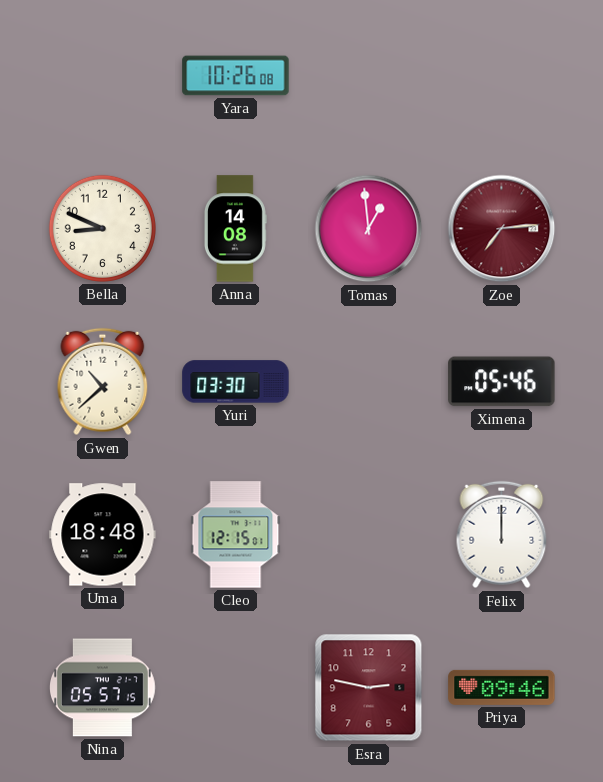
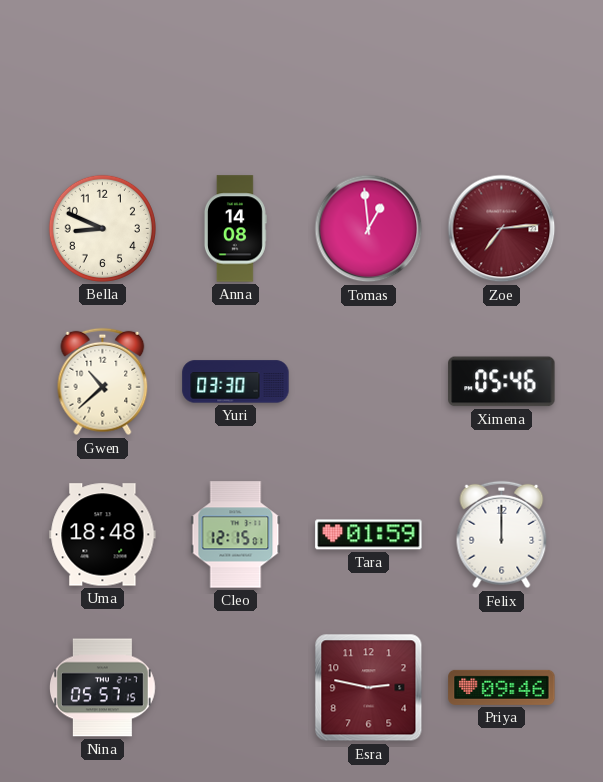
Yara: 10:26 -> none (236, 76)
Tara: none -> 01:59 (369, 535)
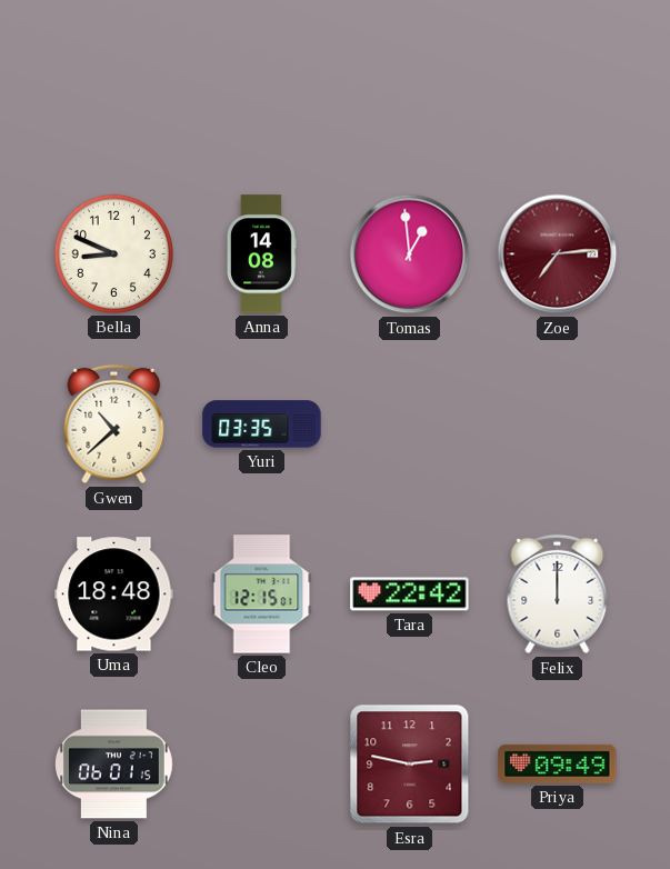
Yuri: 03:30 -> 03:35 (262, 424)
Ximena: 05:46 -> none (502, 382)
Tara: 01:59 -> 22:42 (410, 595)
Nina: 05:57 -> 06:01 (114, 765)
Priya: 09:46 -> 09:49 (558, 763)
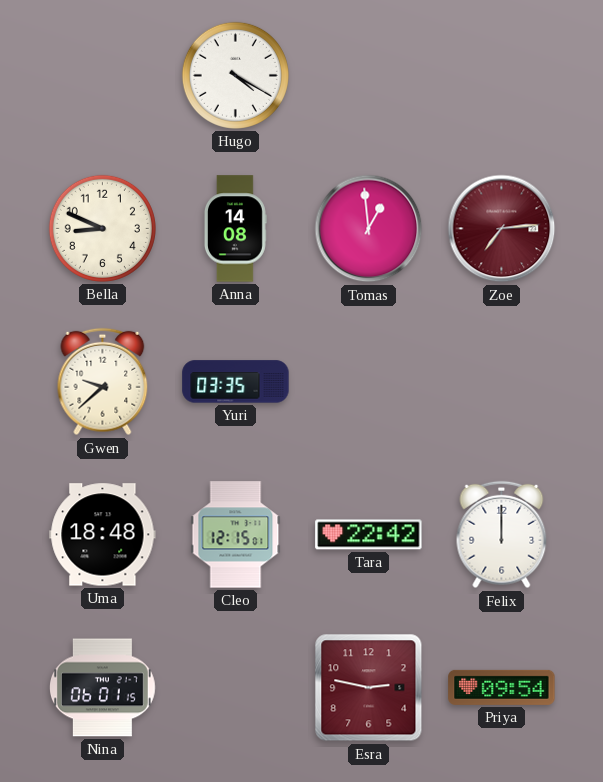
Hugo: none -> 4:20 (235, 75)
Gwen: 10:38 -> 9:38 (103, 382)
Priya: 09:49 -> 09:54 (502, 687)
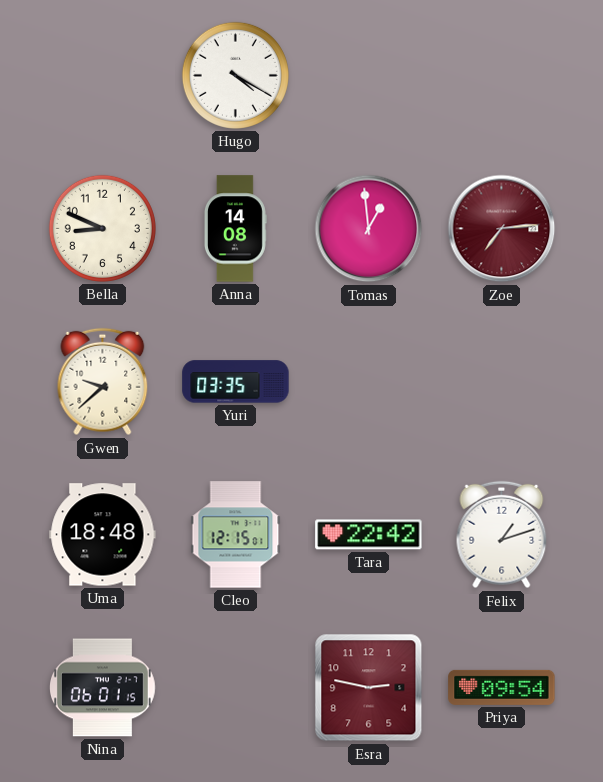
Felix: 12:00 -> 1:12 (502, 535)
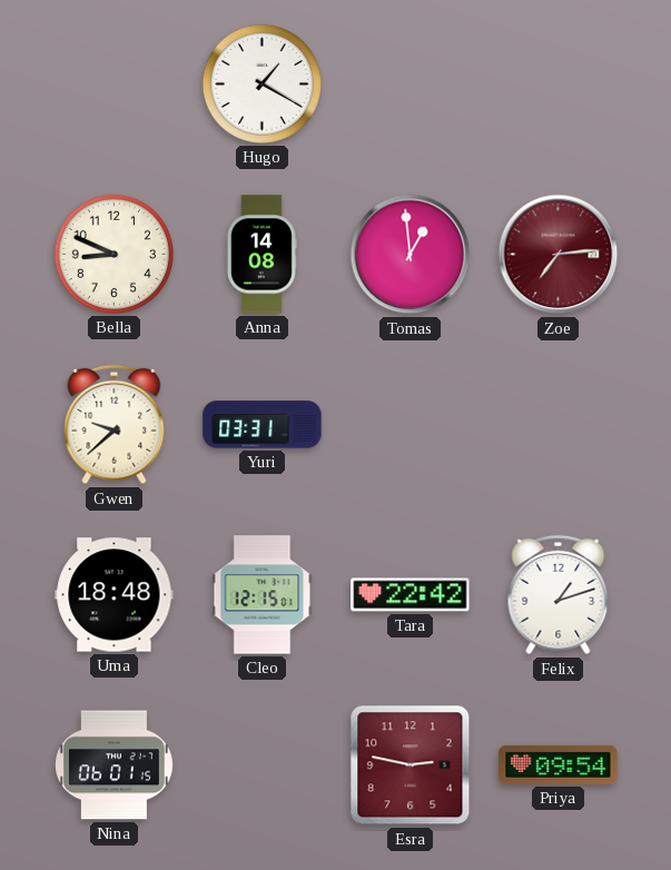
Hugo: 4:20 -> 1:20 (262, 83)
Yuri: 03:35 -> 03:31 (263, 425)
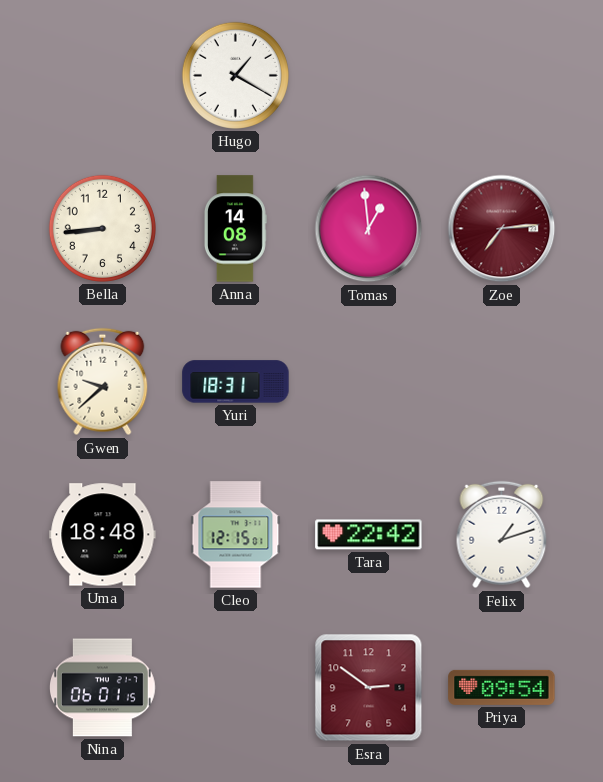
Bella: 8:49 -> 8:44 (102, 228)
Yuri: 03:31 -> 18:31 (236, 382)
Esra: 2:47 -> 2:51 (369, 688)
